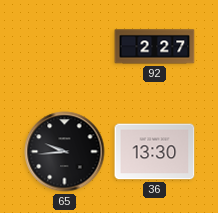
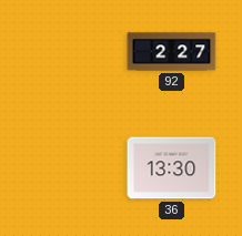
65: 9:44 -> none (65, 152)
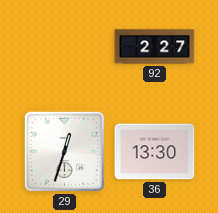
29: none -> 12:33 (64, 151)
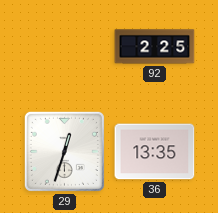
92: 2:27 -> 2:25 (155, 47)
36: 13:30 -> 13:35 (155, 152)
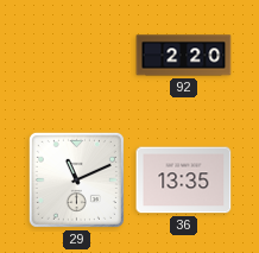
92: 2:25 -> 2:20 (184, 56)
29: 12:33 -> 11:11 (76, 179)
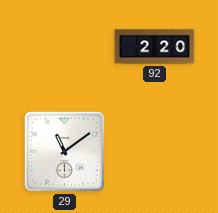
29: 11:11 -> 11:09 (64, 151)
36: 13:35 -> none (184, 181)
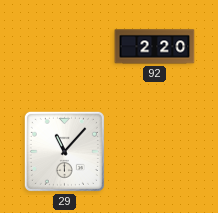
29: 11:09 -> 11:07 (64, 151)
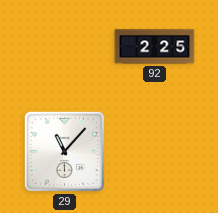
92: 2:20 -> 2:25 (155, 47)
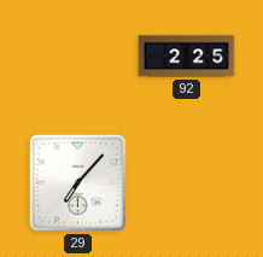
29: 11:07 -> 7:07 (77, 182)
